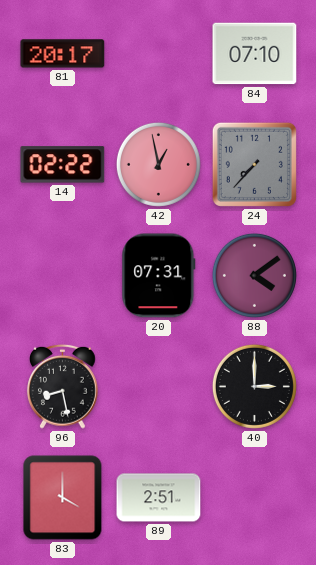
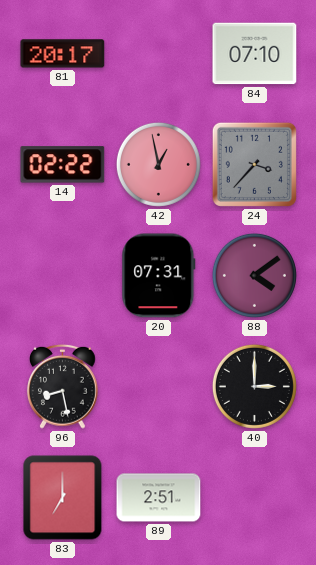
24: 7:37 -> 3:37 (254, 164)
83: 4:00 -> 7:00 (63, 498)
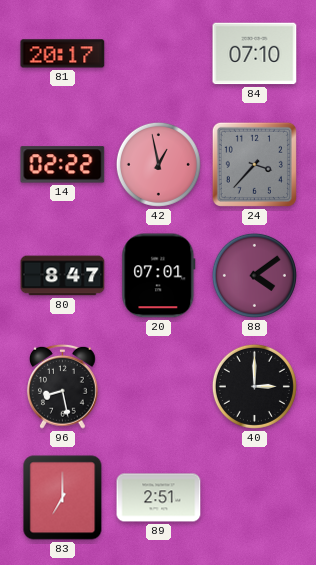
80: none -> 8:47 (63, 276)
20: 07:31 -> 07:01 (159, 276)
